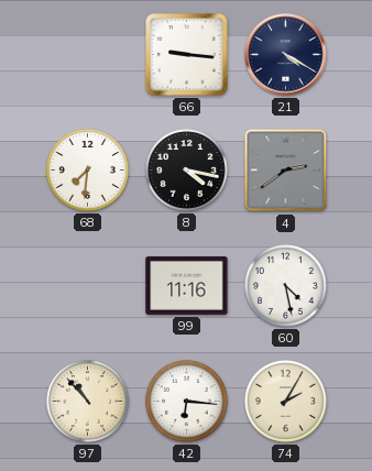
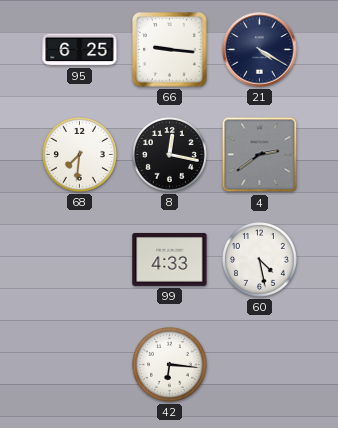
95: none -> 6:25 (80, 50)
8: 4:17 -> 12:17 (170, 155)
99: 11:16 -> 4:33 (170, 259)
97: 10:53 -> none (88, 402)
74: 2:05 -> none (286, 402)
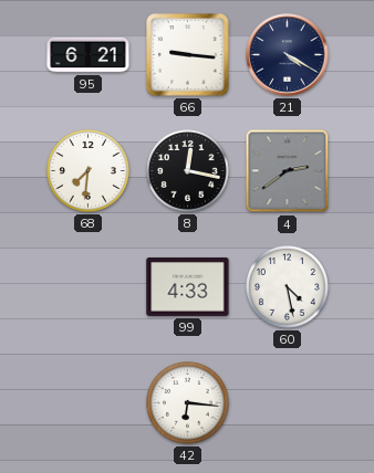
95: 6:25 -> 6:21 (89, 55)
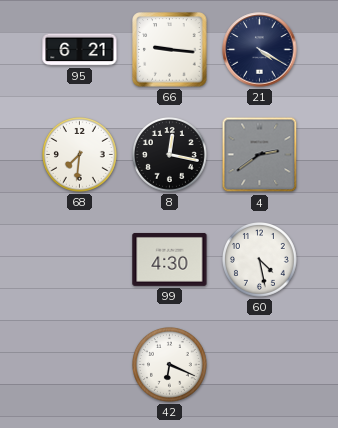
99: 4:33 -> 4:30 (170, 259)
42: 6:16 -> 6:19 (170, 365)
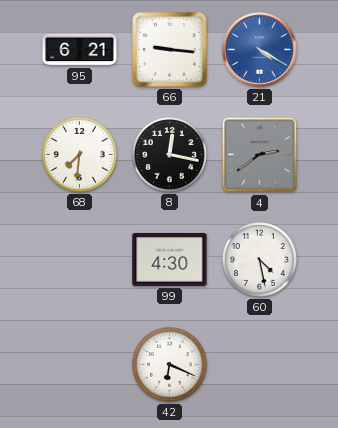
21 dial: navy -> blue (260, 50)
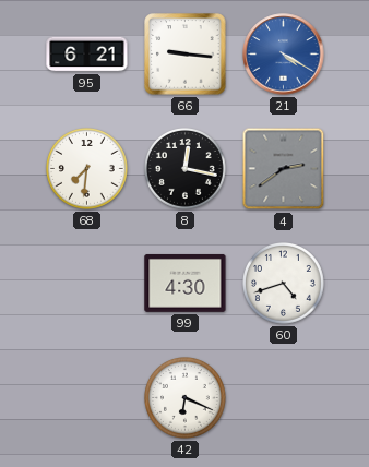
60: 4:28 -> 4:42 (284, 284)
